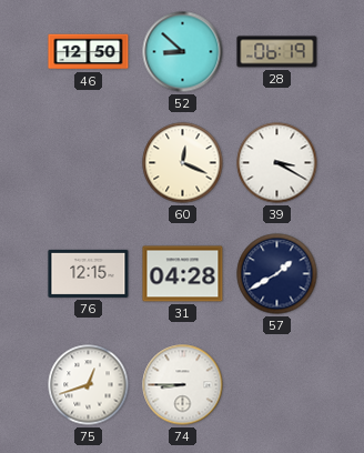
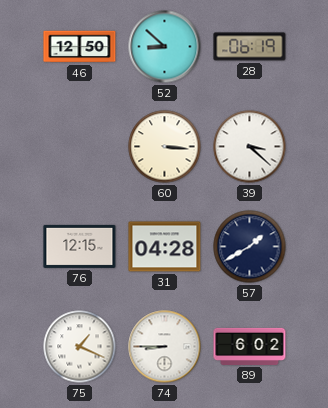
60: 12:19 -> 3:16 (165, 147)
39: 3:20 -> 3:22 (250, 147)
75: 12:42 -> 1:19 (80, 347)
89: none -> 6:02 (250, 346)
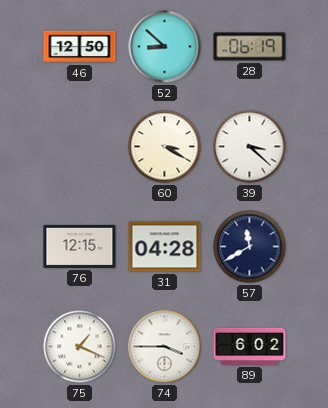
60: 3:16 -> 3:20 (165, 147)
57: 1:40 -> 11:40 (250, 247)
74: 8:45 -> 3:45 (165, 347)
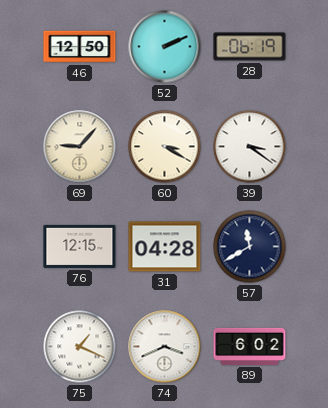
52: 8:52 -> 2:11 (165, 47)
69: none -> 9:07 (80, 147)
39: 3:22 -> 3:21 (250, 147)
74: 3:45 -> 3:41 (165, 347)
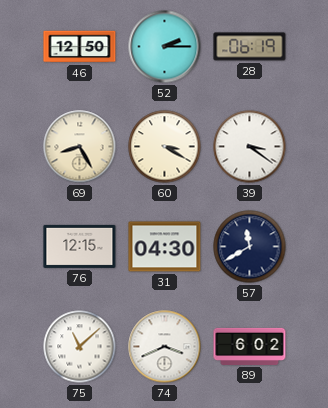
52: 2:11 -> 2:15 (165, 47)
69: 9:07 -> 8:25 (80, 147)
31: 04:28 -> 04:30 (165, 247)
75: 1:19 -> 11:08 (80, 347)
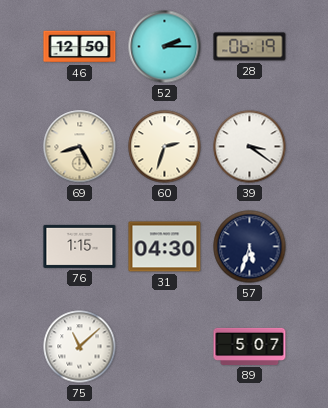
60: 3:20 -> 2:33 (165, 147)
76: 12:15 -> 1:15 (80, 246)
57: 11:40 -> 5:33 (250, 247)
74: 3:41 -> none (165, 347)
89: 6:02 -> 5:07 (250, 346)
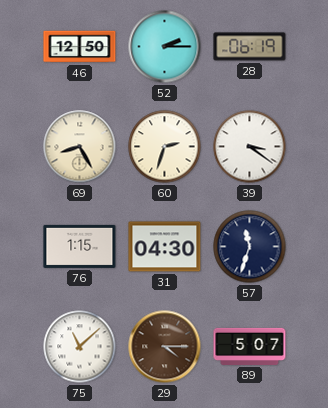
57: 5:33 -> 11:33 (250, 247)
29: none -> 4:15 (165, 347)
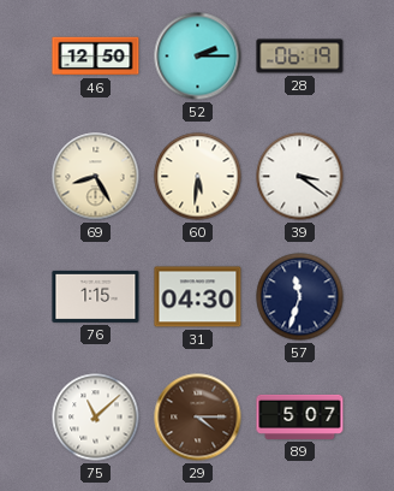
60: 2:33 -> 5:31 (198, 177)
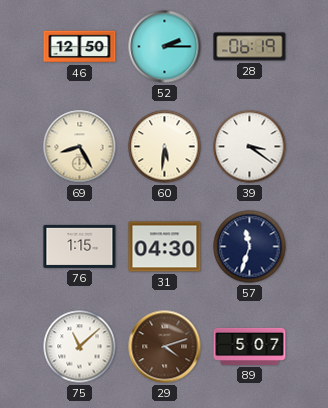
29: 4:15 -> 4:12 (165, 347)
